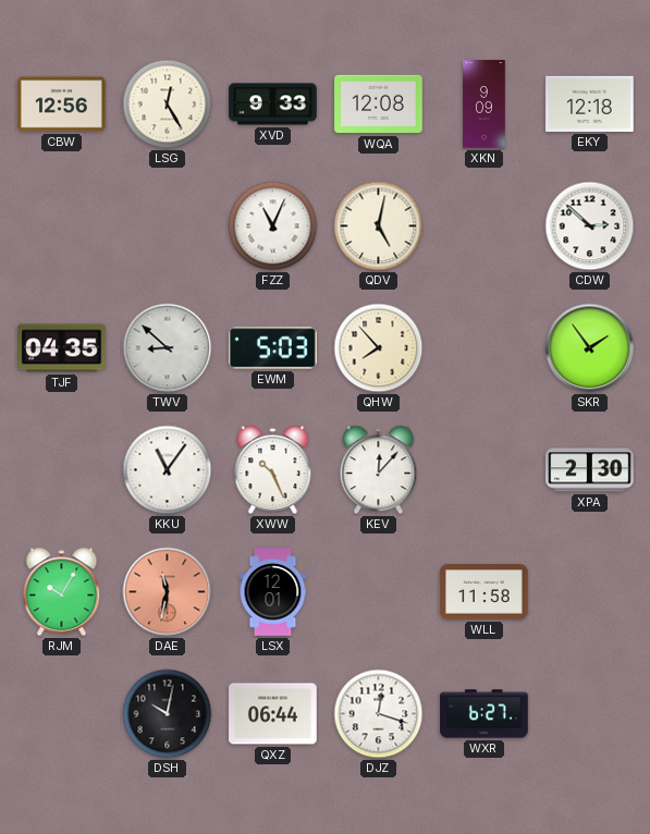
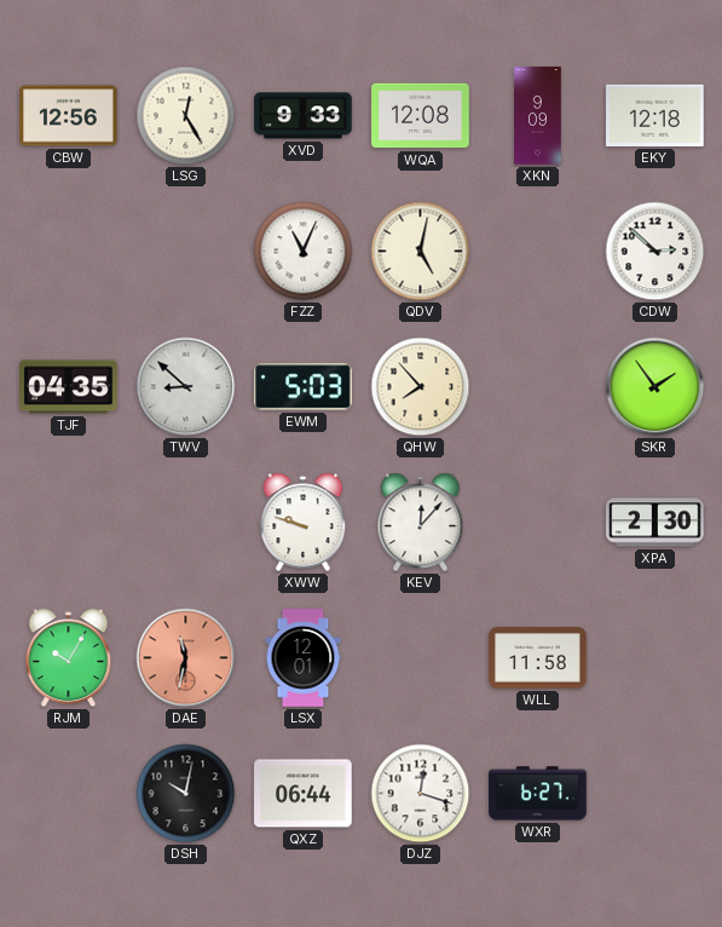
KKU: 11:06 -> none (168, 470)
XWW: 10:26 -> 9:48 (304, 523)
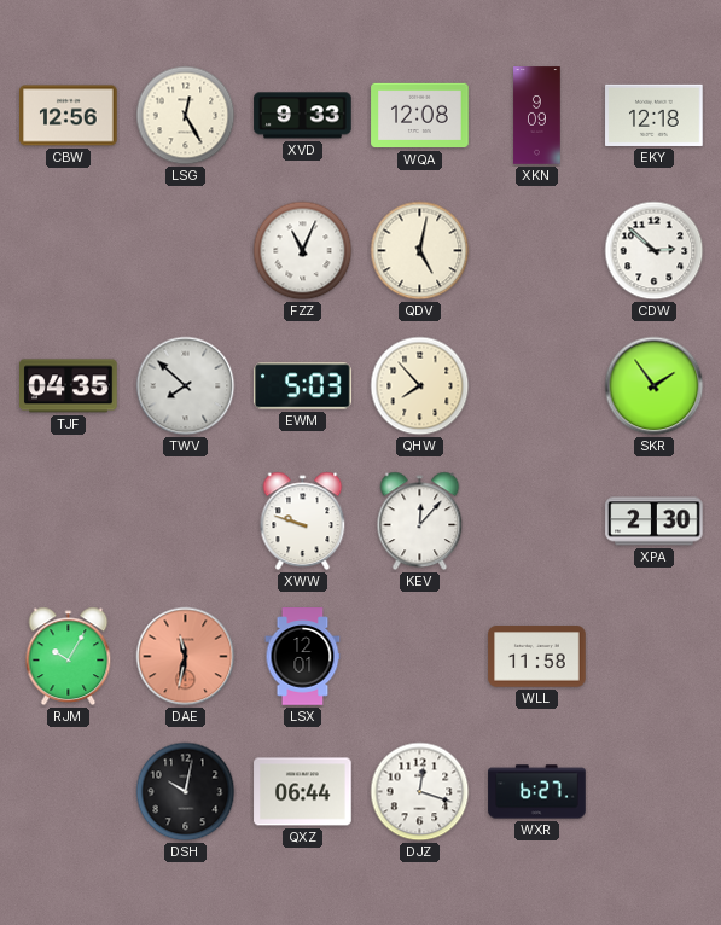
TWV: 8:52 -> 7:52 (186, 386)
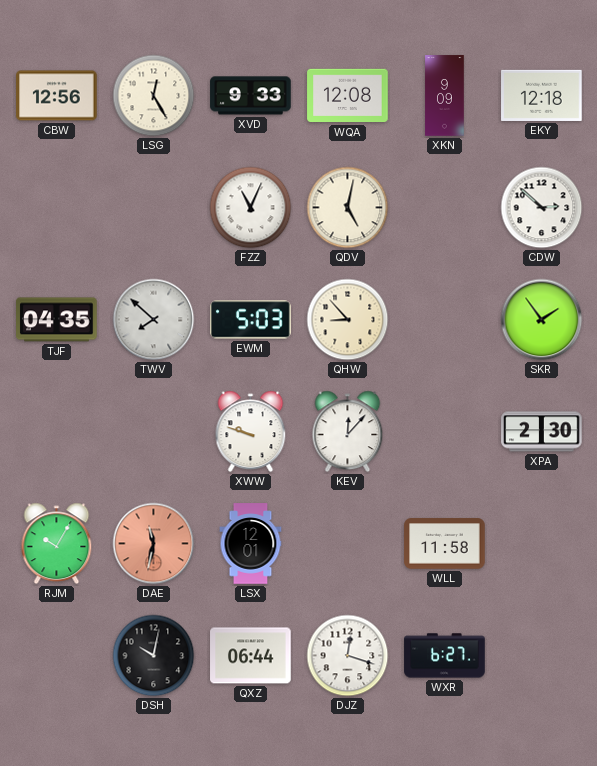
QHW: 7:53 -> 8:53 (348, 320)
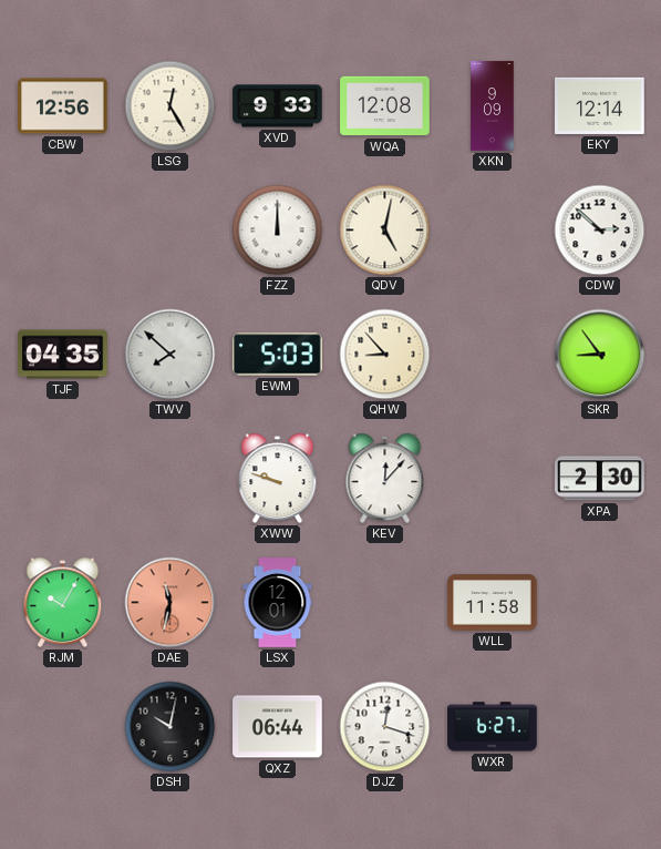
EKY: 12:18 -> 12:14 (600, 105)
FZZ: 11:04 -> 12:00 (278, 231)
SKR: 1:54 -> 8:54 (600, 355)
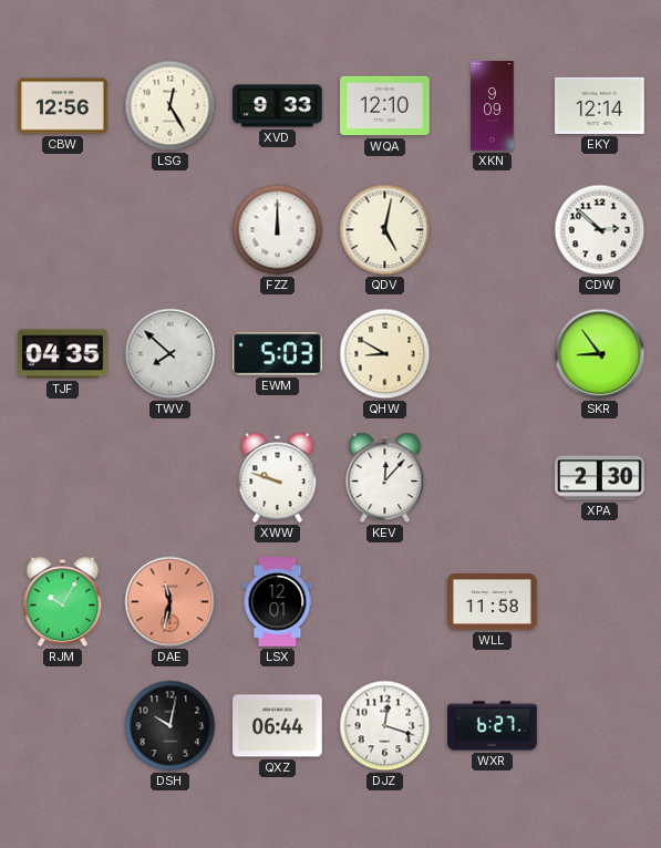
WQA: 12:08 -> 12:10 (385, 106)
QHW: 8:53 -> 8:50 (385, 354)
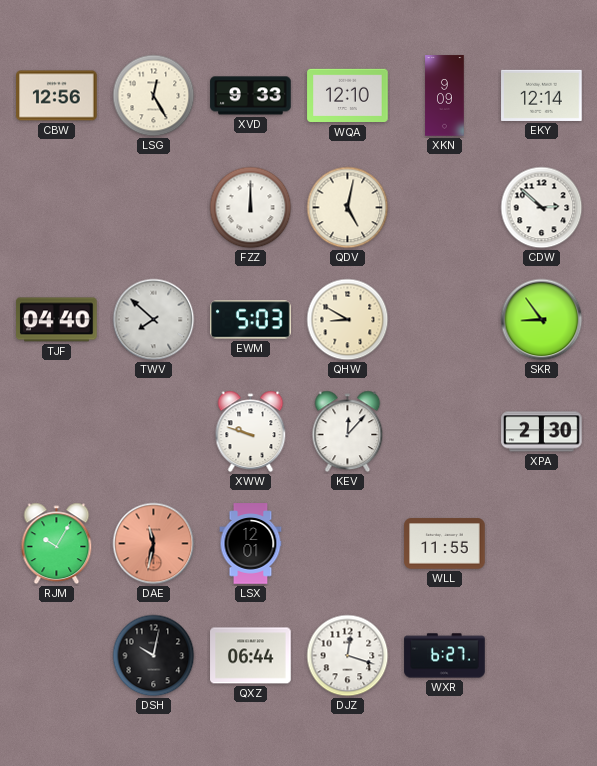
TJF: 04:35 -> 04:40 (57, 320)
WLL: 11:58 -> 11:55 (445, 544)
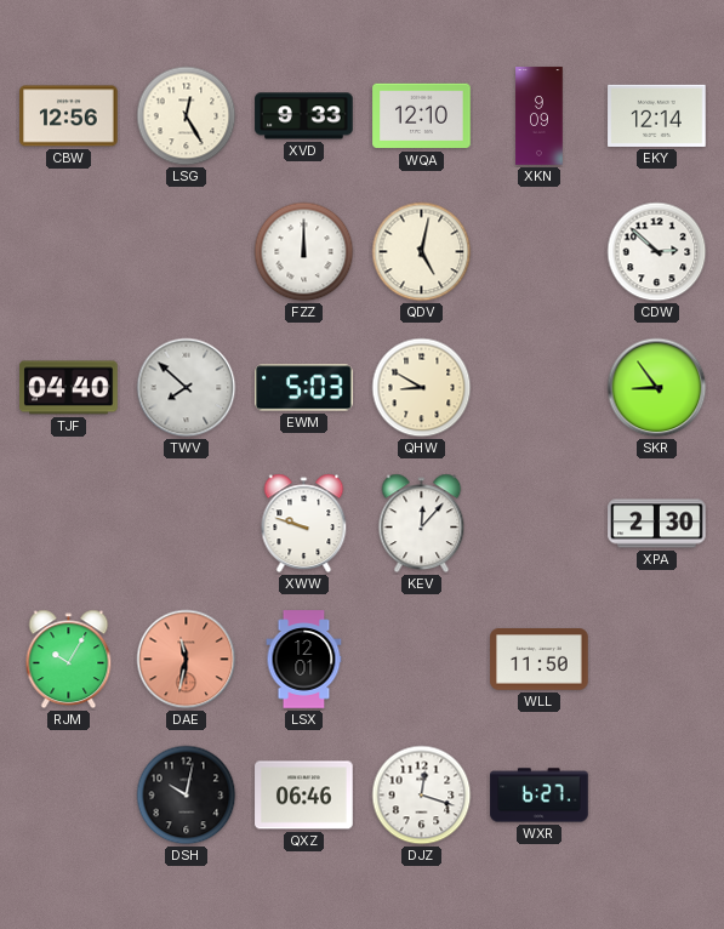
WLL: 11:55 -> 11:50 (540, 660)
QXZ: 06:44 -> 06:46 (304, 796)
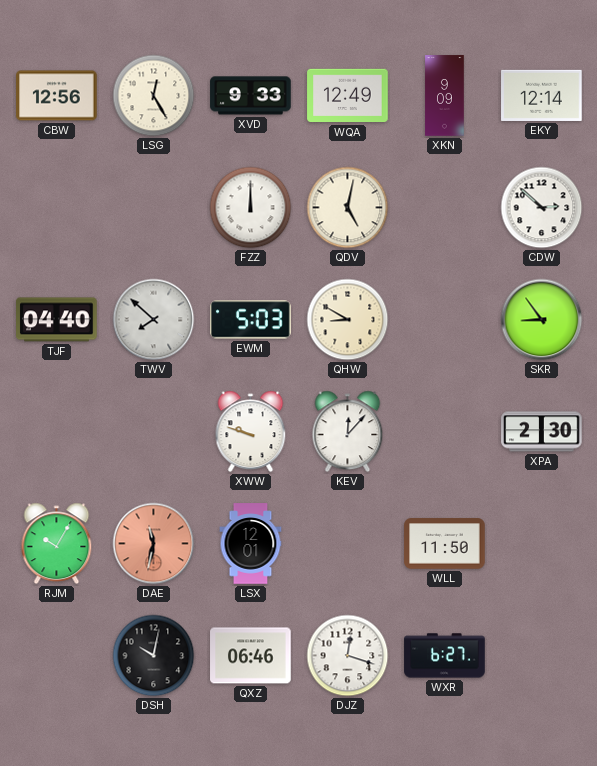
WQA: 12:10 -> 12:49 (348, 96)
